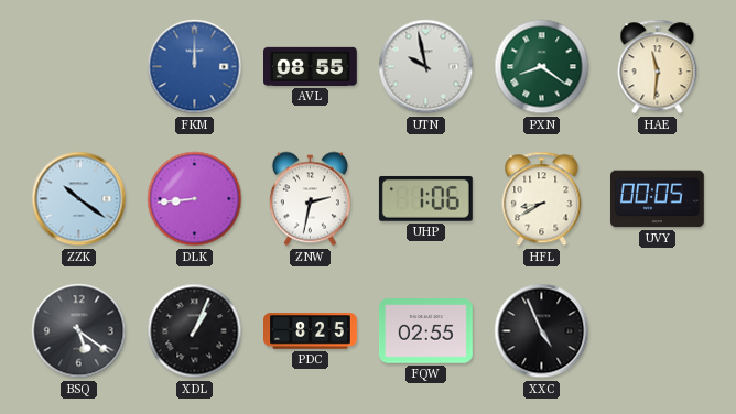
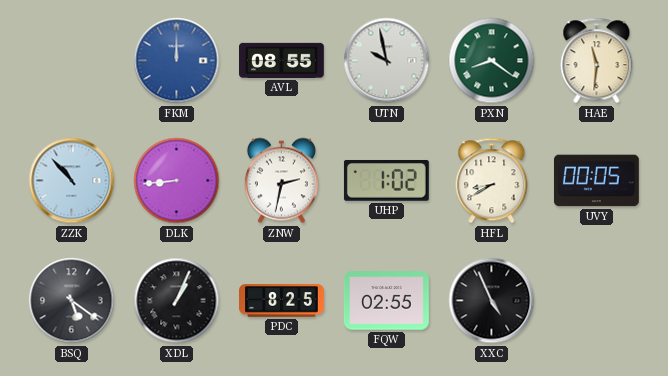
ZZK: 10:21 -> 10:53 (72, 181)
UHP: 1:06 -> 1:02 (386, 180)
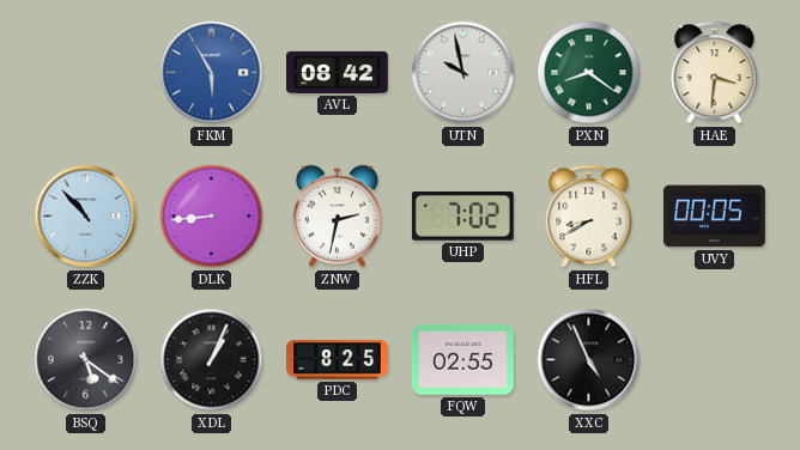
FKM: 12:00 -> 5:55 (212, 73)
AVL: 08:55 -> 08:42 (338, 72)
HAE: 11:31 -> 3:31 (715, 73)
UHP: 1:02 -> 7:02 (462, 215)
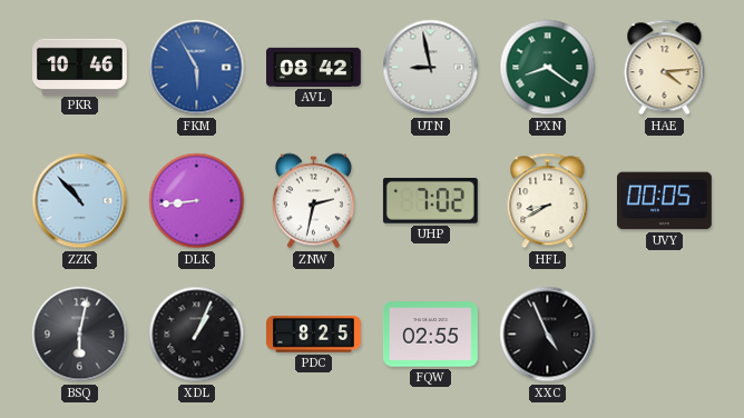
PKR: none -> 10:46 (80, 67)
UTN: 9:58 -> 8:58 (431, 68)
HAE: 3:31 -> 4:14 (665, 68)
BSQ: 5:21 -> 6:02 (80, 335)
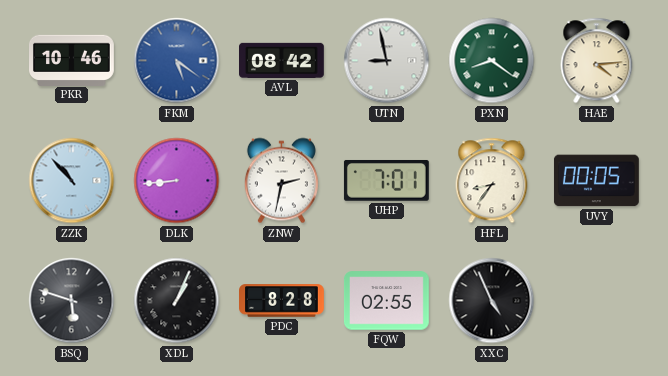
FKM: 5:55 -> 5:21 (177, 61)
UHP: 7:02 -> 7:01 (386, 180)
HFL: 8:40 -> 8:36 (492, 181)
BSQ: 6:02 -> 5:48 (72, 301)
PDC: 8:25 -> 8:28 (282, 301)
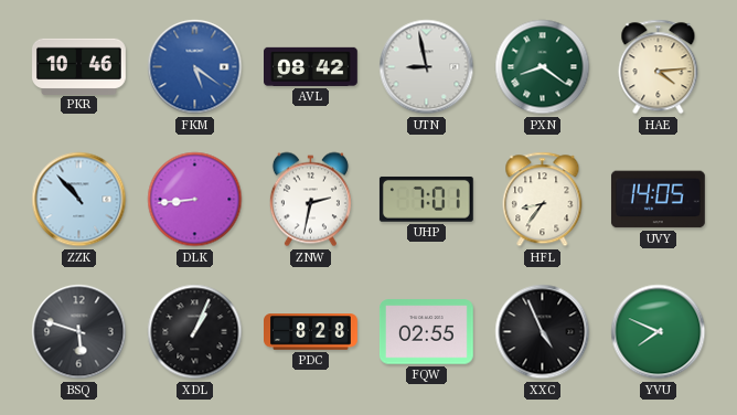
UVY: 00:05 -> 14:05 (658, 200)
YVU: none -> 7:49 (659, 332)
